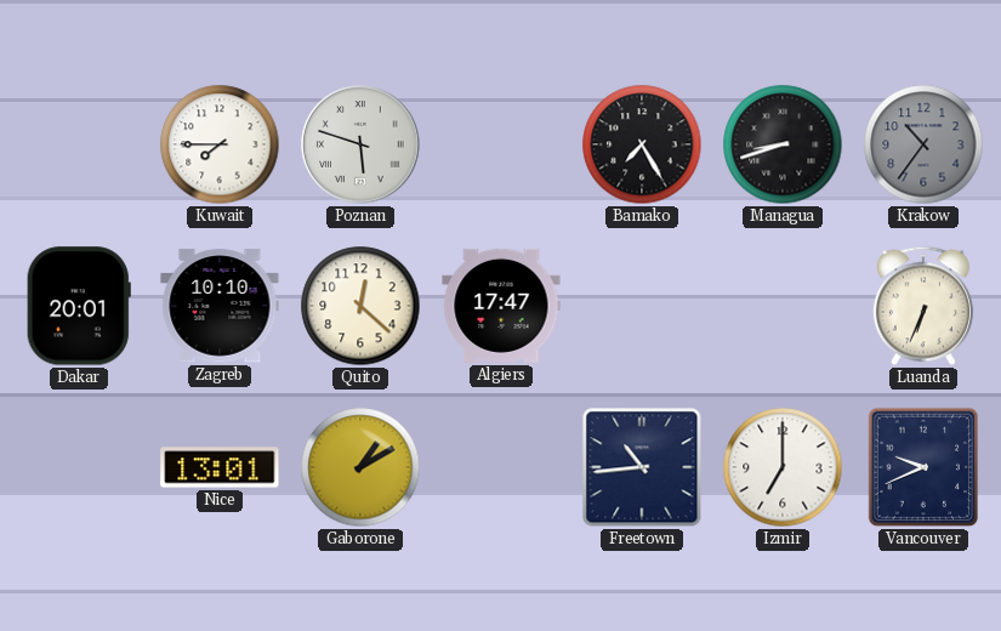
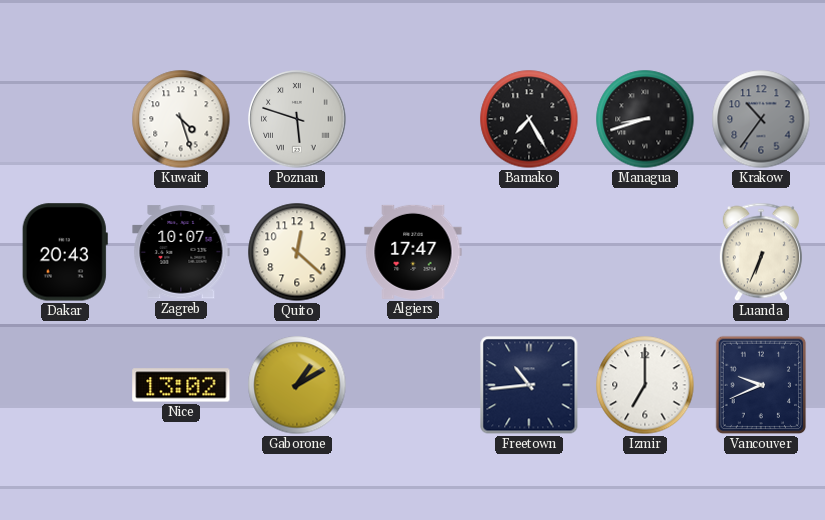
Kuwait: 7:45 -> 4:27 (181, 119)
Dakar: 20:01 -> 20:43 (65, 252)
Zagreb: 10:10 -> 10:07 (181, 252)
Nice: 13:01 -> 13:02 (181, 385)
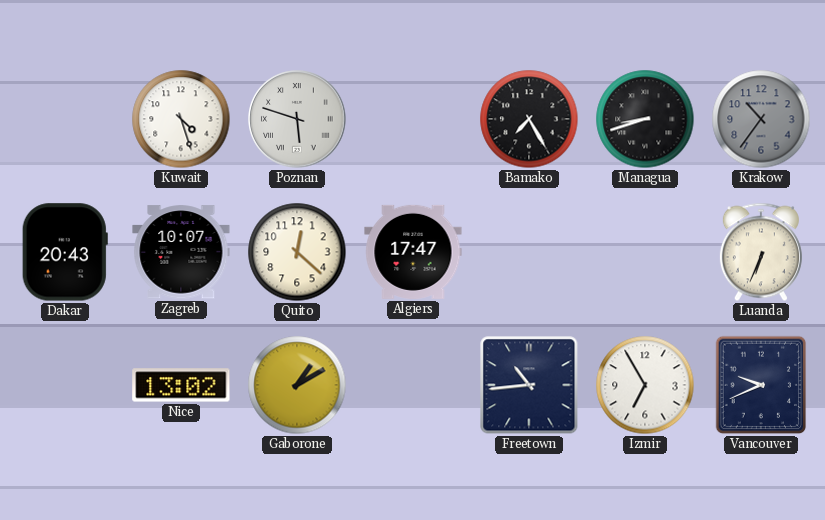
Izmir: 7:00 -> 6:55 (645, 385)
